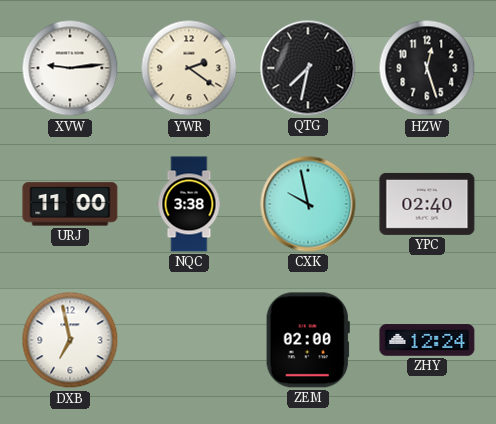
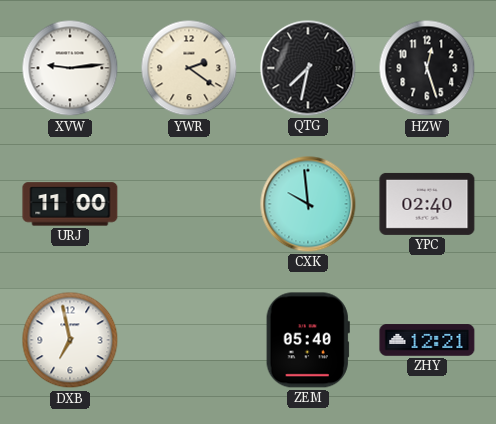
NQC: 3:38 -> none (189, 204)
CXK: 9:58 -> 9:59 (308, 204)
ZEM: 02:00 -> 05:40 (308, 340)
ZHY: 12:24 -> 12:21 (427, 340)
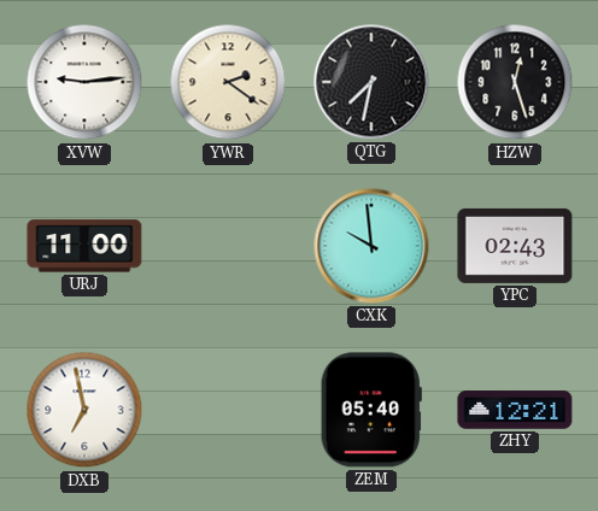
YPC: 02:40 -> 02:43 (515, 246)
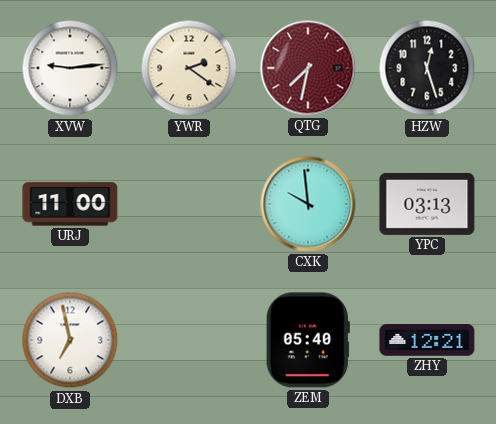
QTG dial: black -> burgundy (308, 68)
YPC: 02:43 -> 03:13 (427, 204)
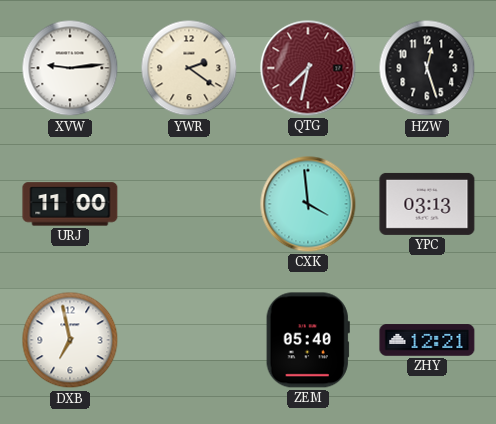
CXK: 9:59 -> 3:59 (308, 204)
